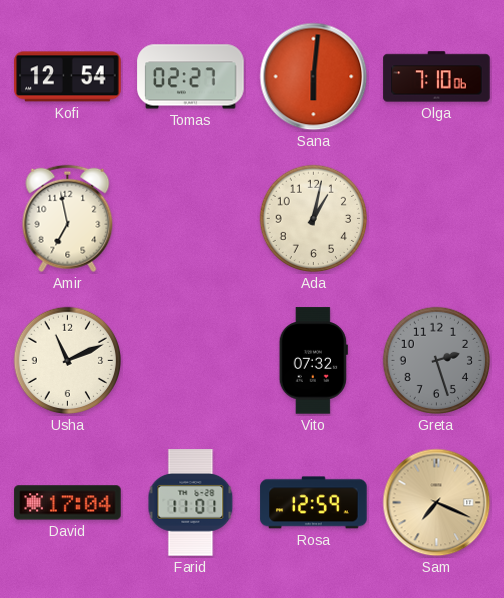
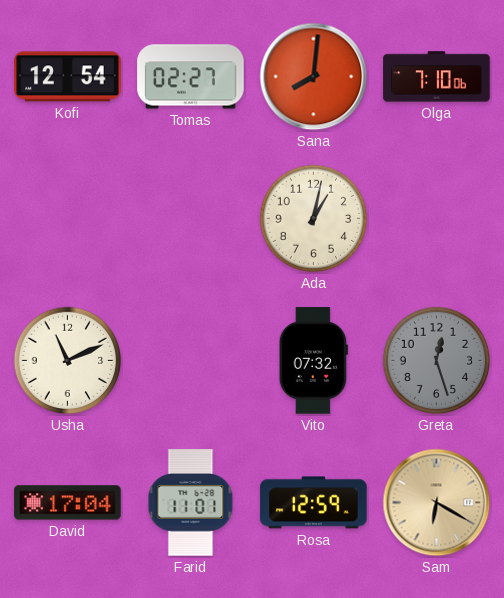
Sana: 6:01 -> 8:01 (314, 77)
Amir: 6:58 -> none (68, 219)
Greta: 2:27 -> 12:27 (437, 361)
Sam: 7:19 -> 6:20 (437, 503)
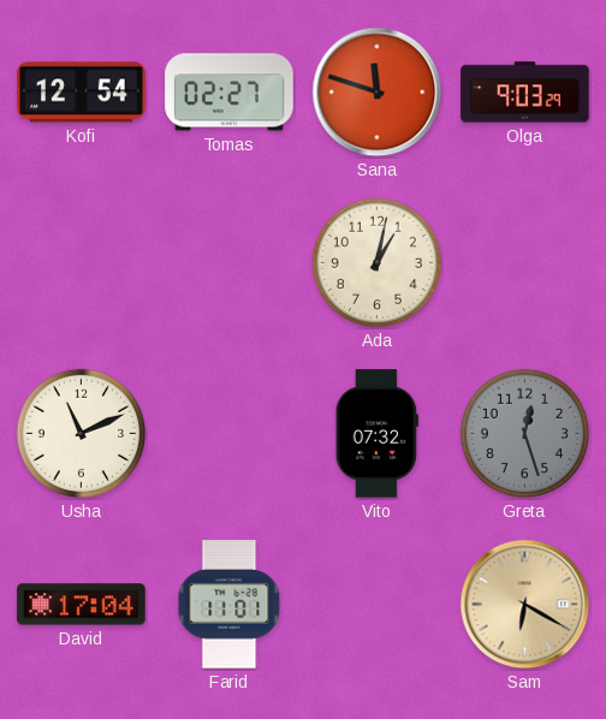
Sana: 8:01 -> 11:48 (378, 93)
Olga: 7:10 -> 9:03 (525, 93)
Rosa: 12:59 -> none (314, 503)
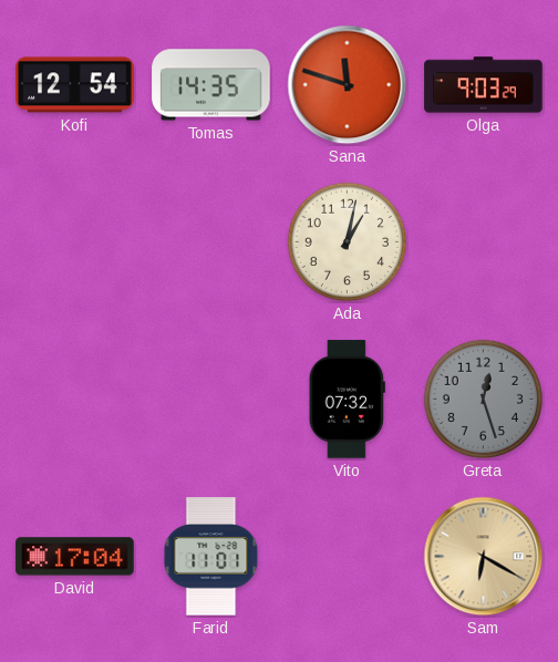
Tomas: 02:27 -> 14:35 (211, 85)
Usha: 11:11 -> none (82, 434)
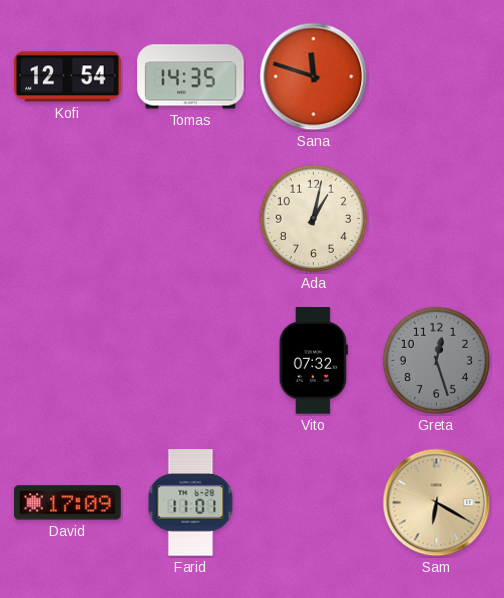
Olga: 9:03 -> none (484, 85)
David: 17:04 -> 17:09 (68, 503)
